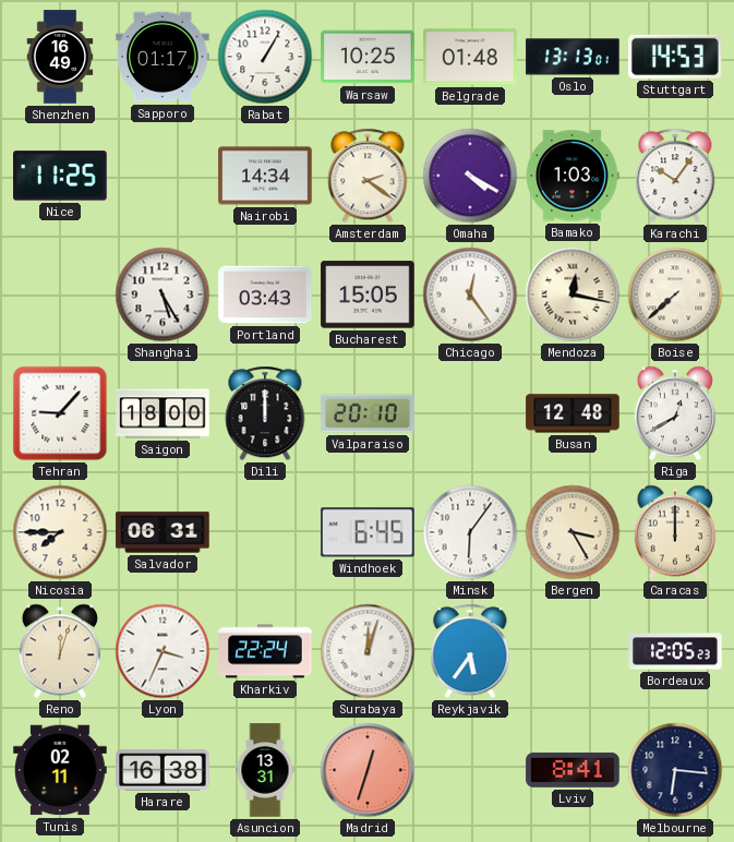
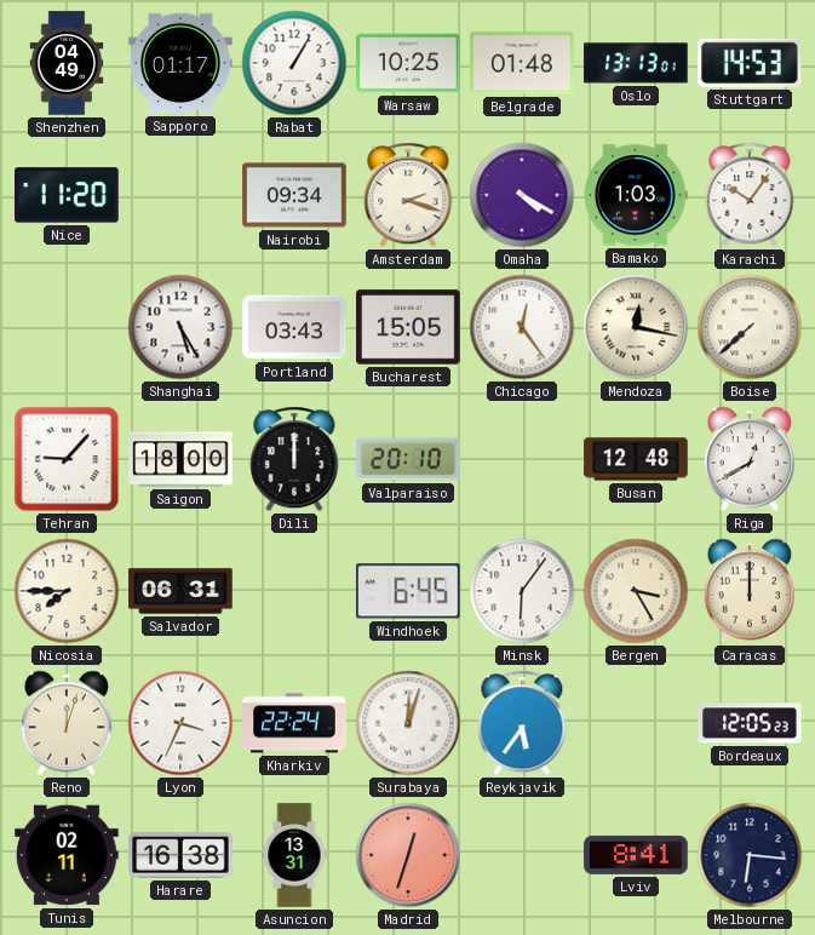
Shenzhen: 16:49 -> 04:49 (67, 63)
Nice: 11:25 -> 11:20 (67, 195)
Nairobi: 14:34 -> 09:34 (294, 195)
Amsterdam: 2:21 -> 2:18 (408, 195)
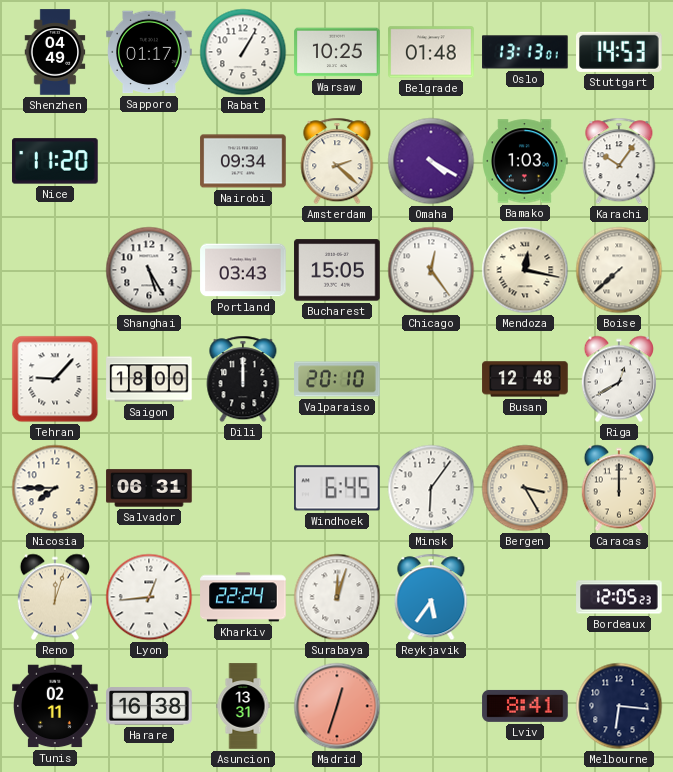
Amsterdam: 2:18 -> 2:22 (337, 161)
Lyon: 3:34 -> 12:44 (149, 597)
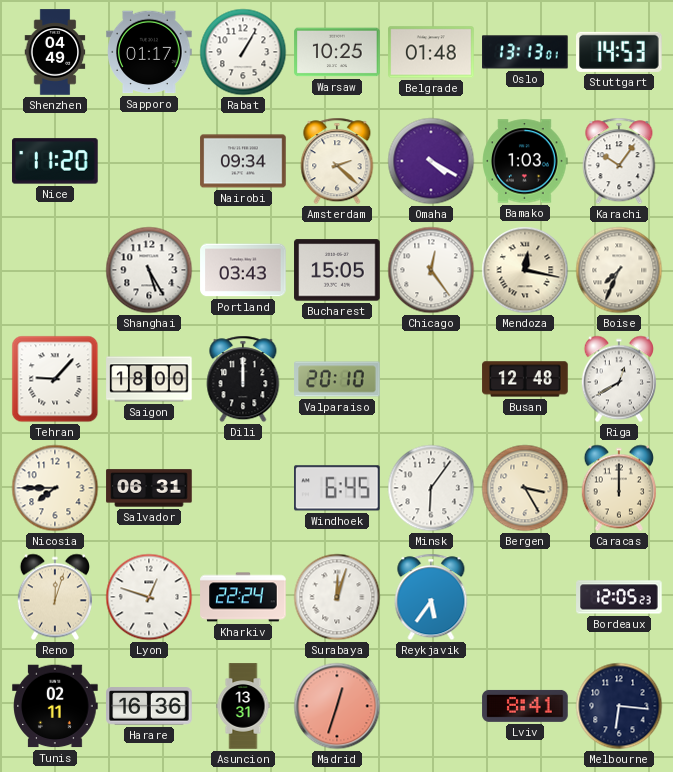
Boise: 7:38 -> 7:34 (619, 270)
Lyon: 12:44 -> 12:48 (149, 597)
Harare: 16:38 -> 16:36 (149, 706)
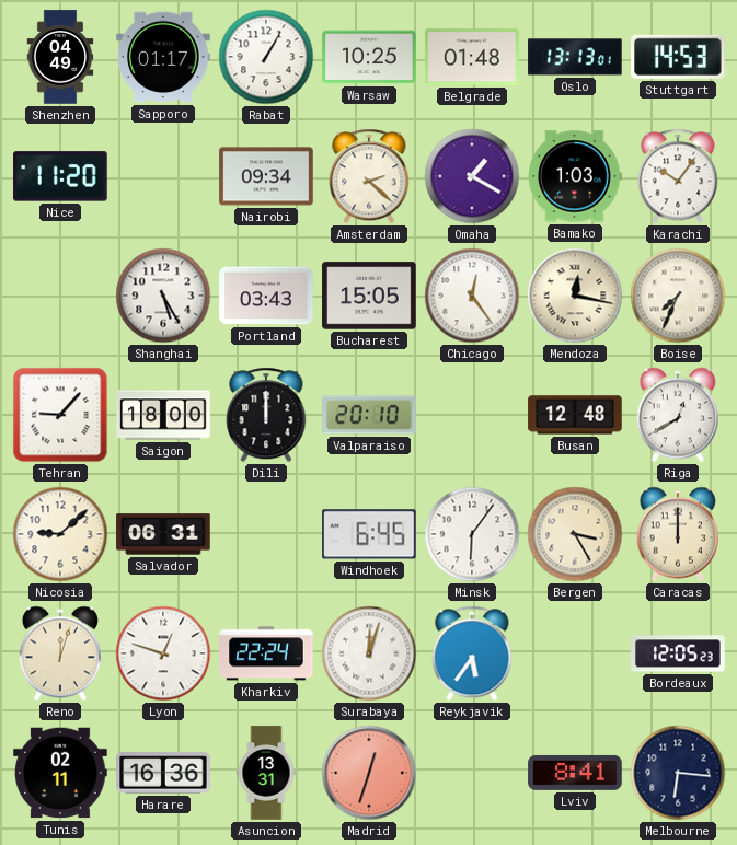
Omaha: 4:20 -> 1:20 (472, 176)
Nicosia: 7:45 -> 9:08 (60, 534)
